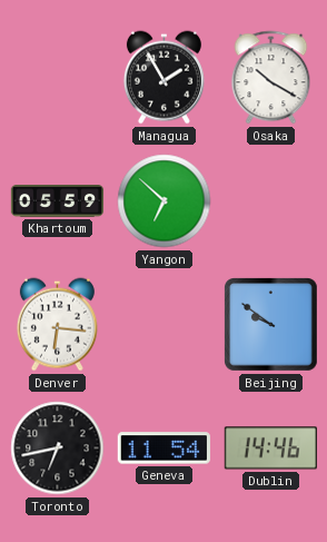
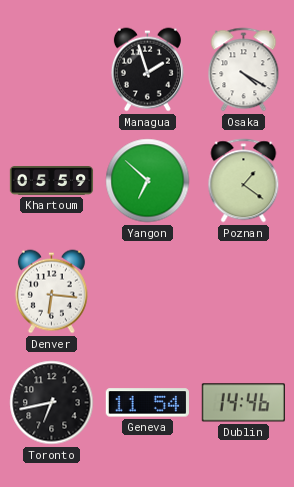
Managua: 1:55 -> 1:57 (147, 70)
Osaka: 10:20 -> 4:20 (244, 70)
Poznan: none -> 1:21 (244, 181)
Beijing: 9:51 -> none (271, 325)
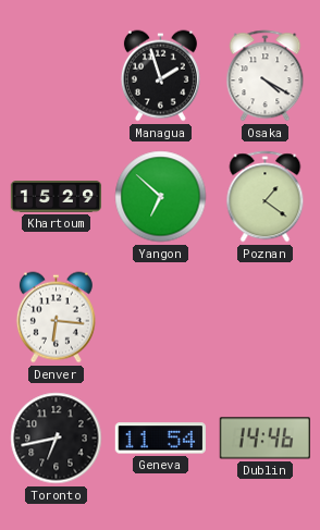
Khartoum: 05:59 -> 15:29 (57, 197)
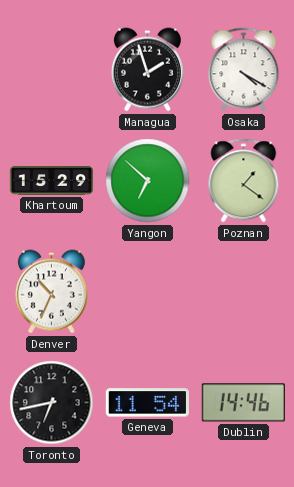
Denver: 6:16 -> 10:34 (51, 292)
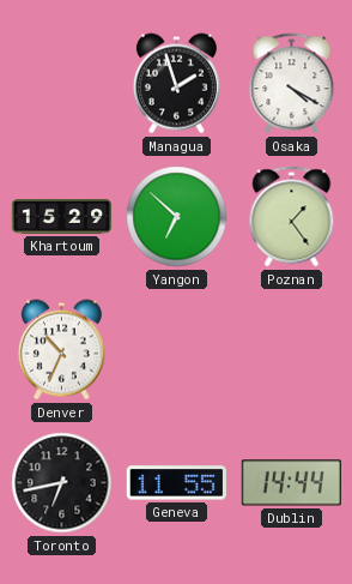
Poznan: 1:21 -> 1:24 (292, 217)
Geneva: 11:54 -> 11:55 (176, 483)
Dublin: 14:46 -> 14:44 (291, 483)
